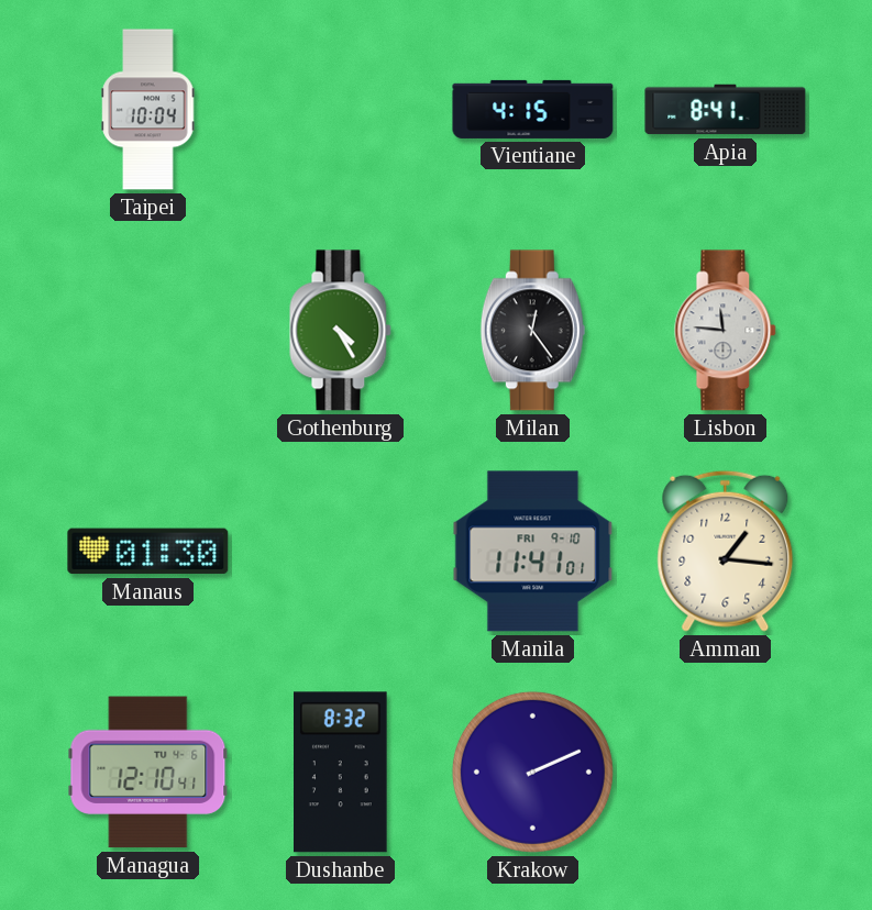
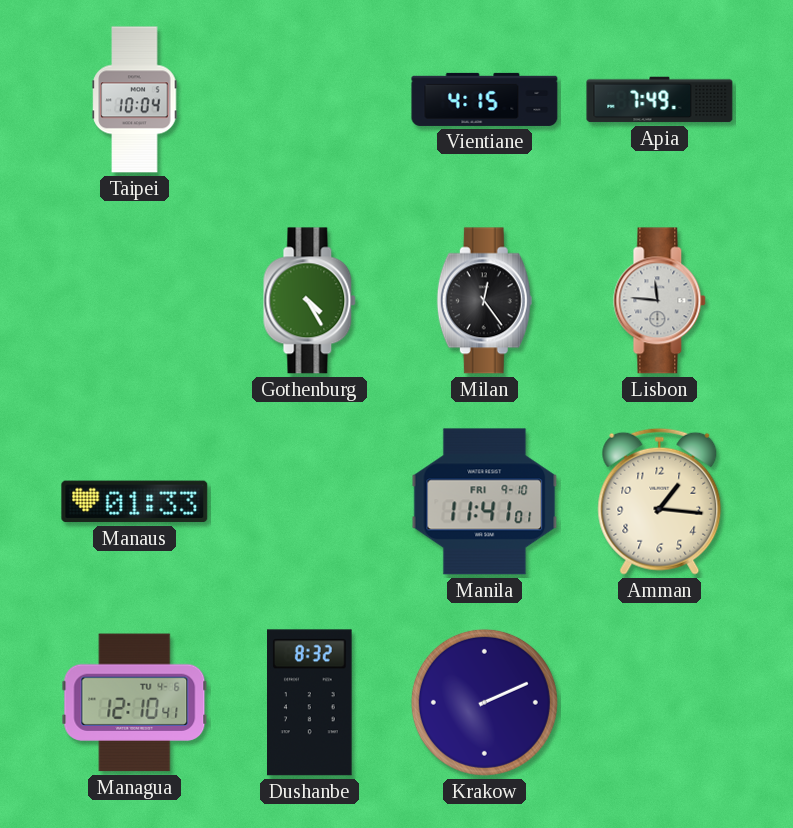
Apia: 8:41 -> 7:49 (660, 100)
Manaus: 01:30 -> 01:33 (135, 502)
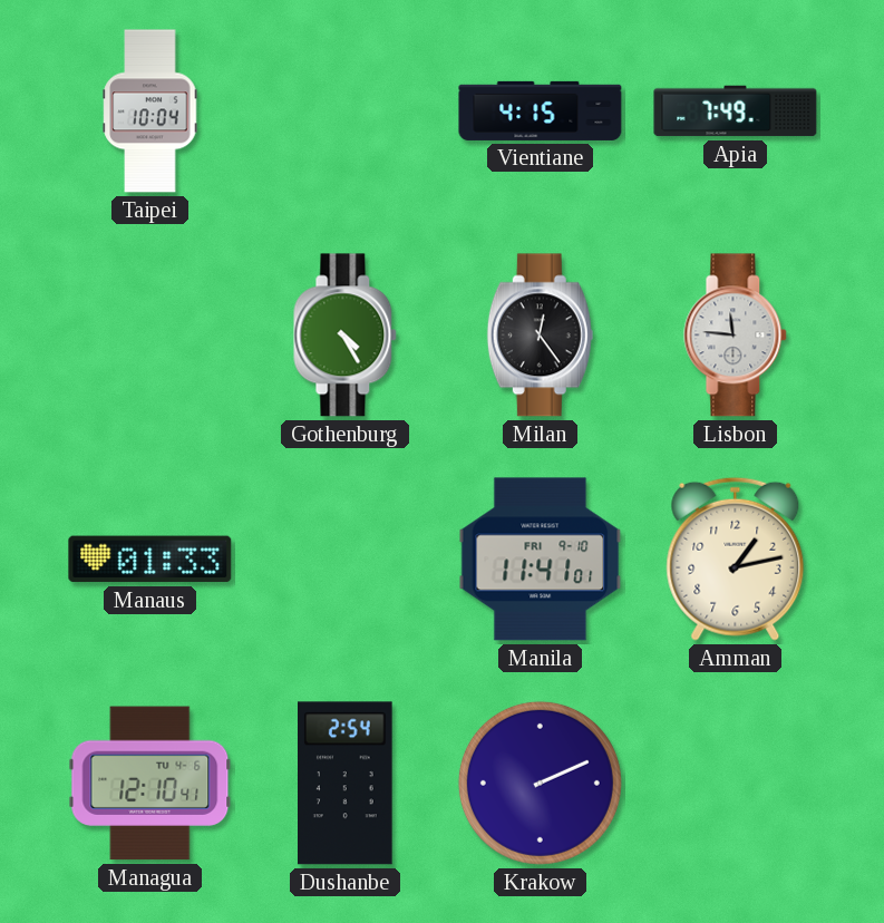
Amman: 1:16 -> 1:13 (736, 558)
Dushanbe: 8:32 -> 2:54 (346, 784)
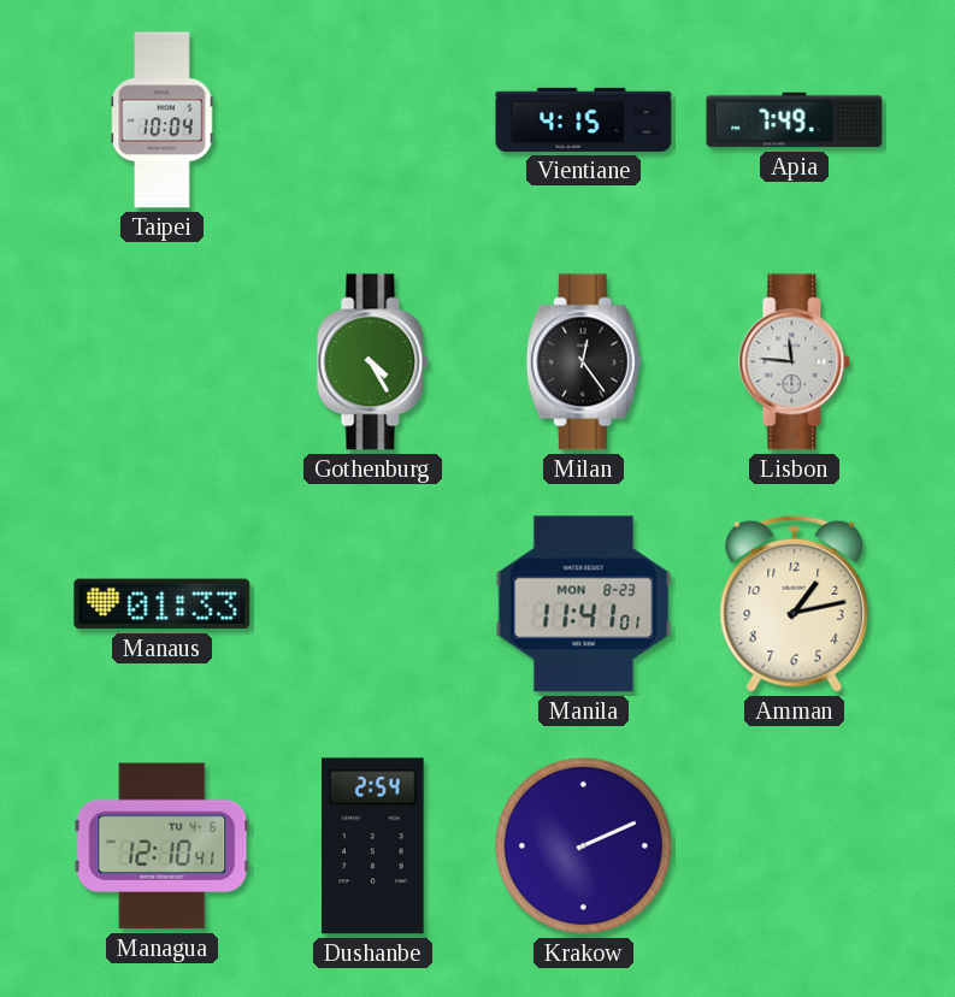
Manila date: FRI 9-10 -> MON 8-23 (584, 604)
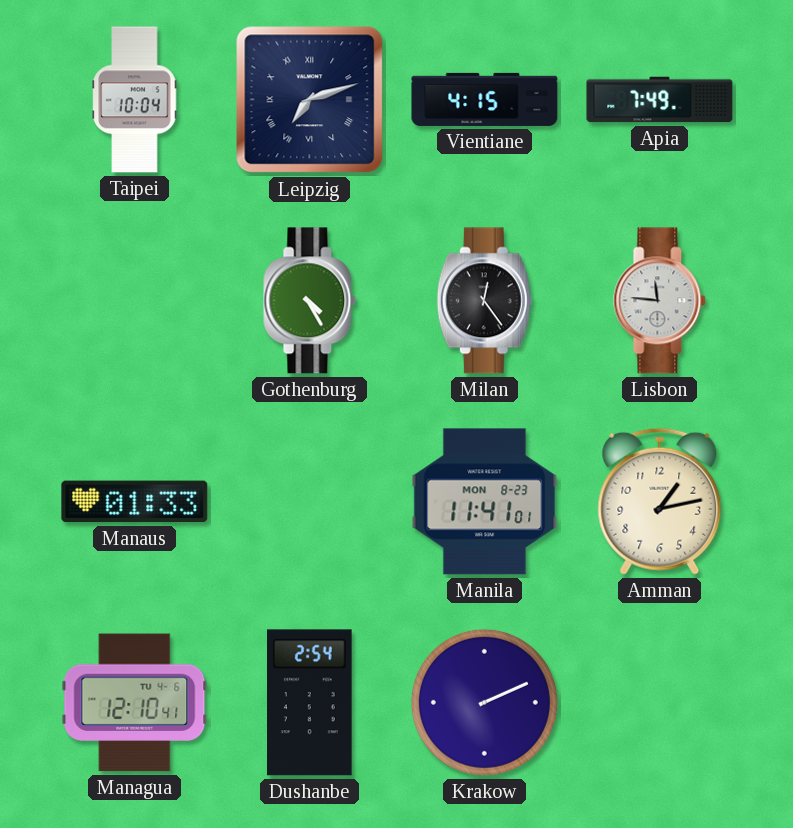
Leipzig: none -> 7:12 (310, 100)
